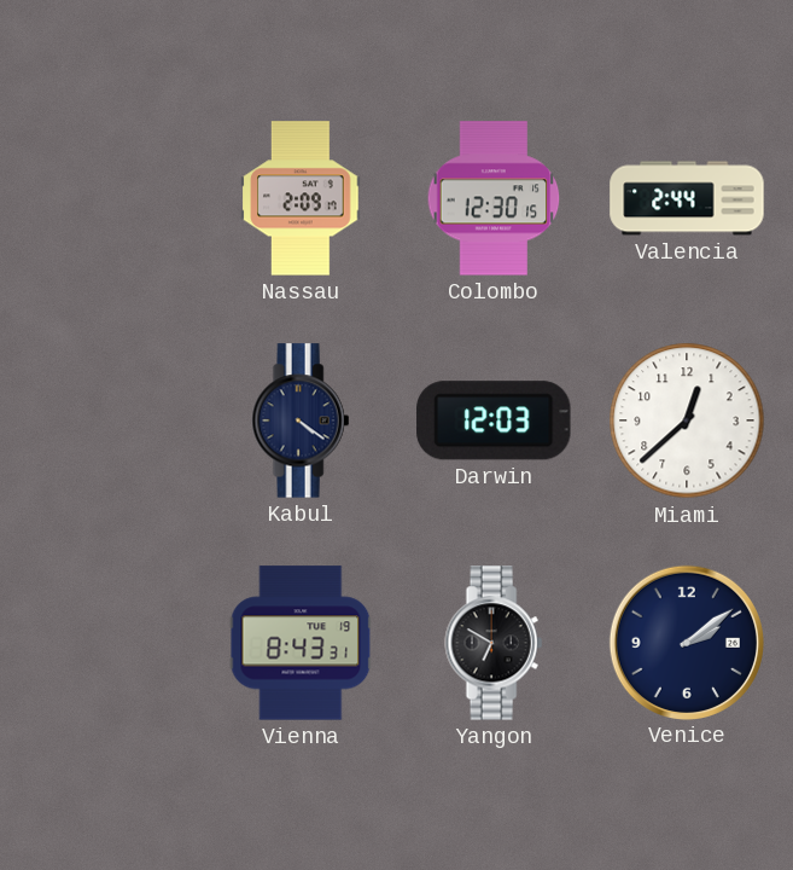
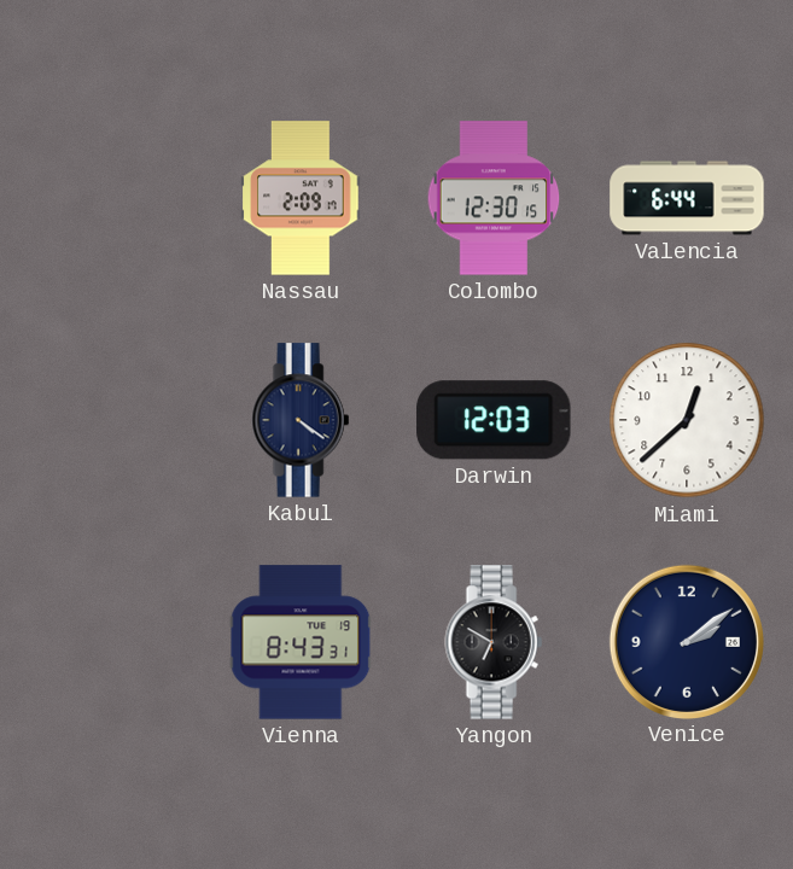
Valencia: 2:44 -> 6:44 (687, 198)
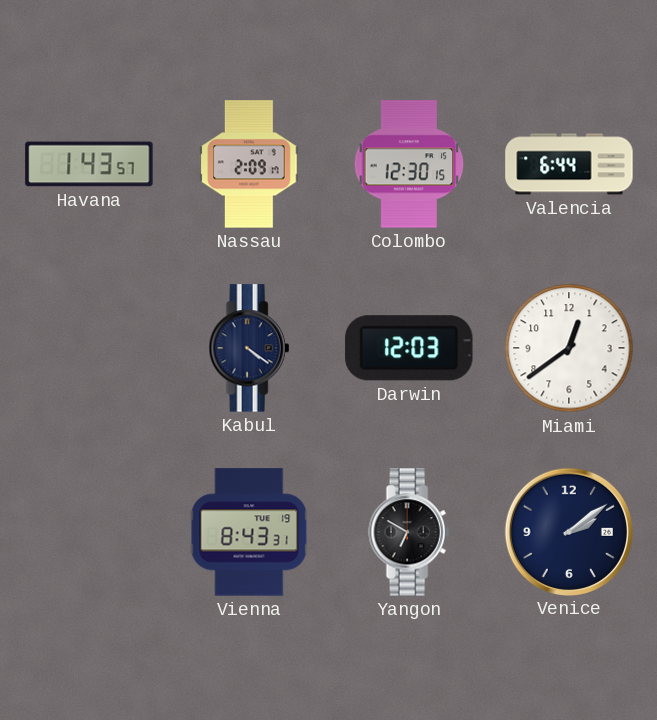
Havana: none -> 1:43 (89, 164)
Miami: 12:38 -> 12:39 (569, 348)
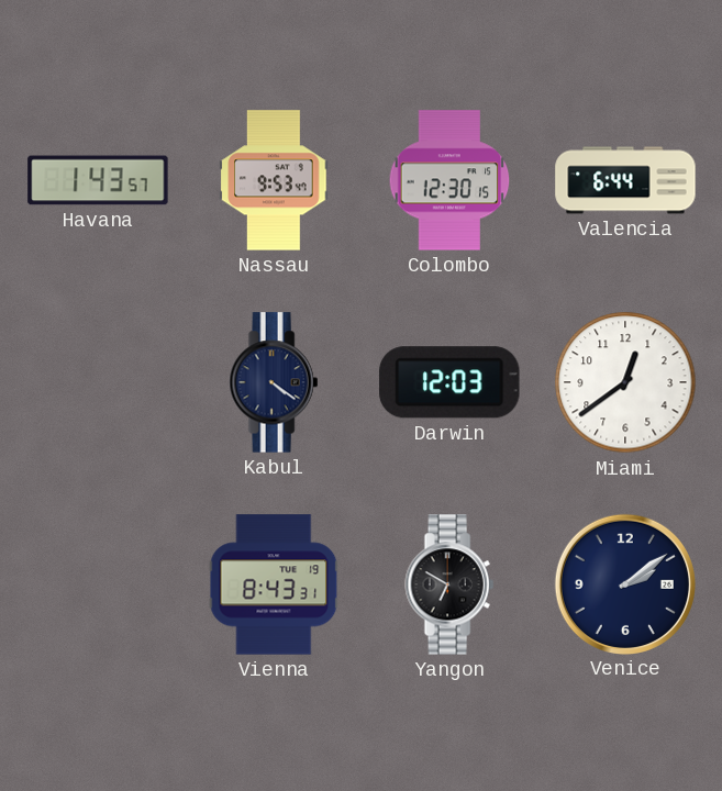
Nassau: 2:09 -> 9:53 (274, 180)
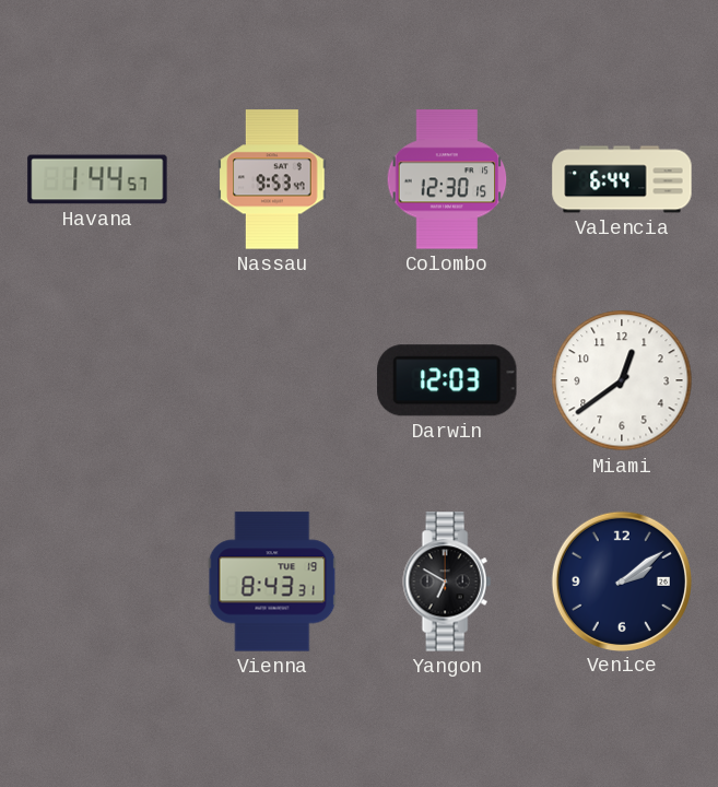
Havana: 1:43 -> 1:44 (97, 179)
Kabul: 4:21 -> none (274, 382)
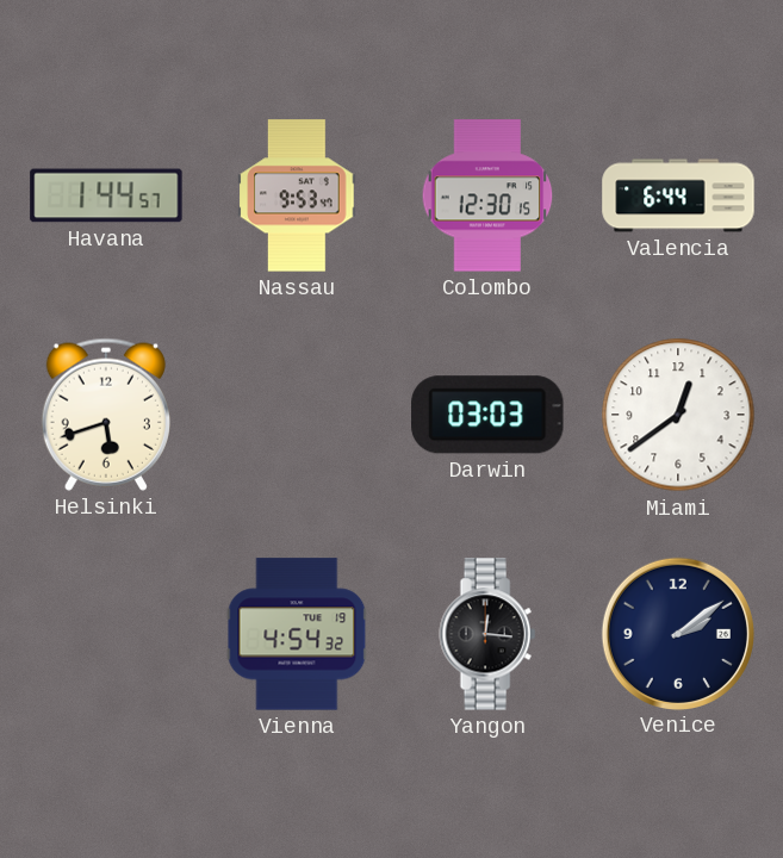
Helsinki: none -> 5:42 (106, 415)
Darwin: 12:03 -> 03:03 (487, 415)
Vienna: 8:43 -> 4:54 (297, 634)
Yangon: 6:50 -> 12:16 (487, 634)
